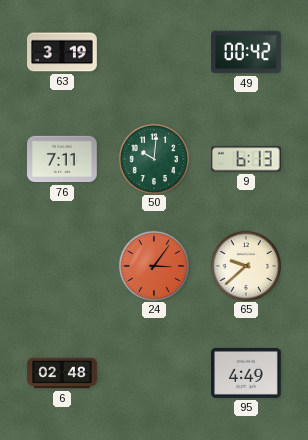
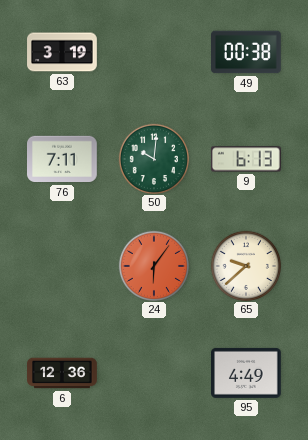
49: 00:42 -> 00:38 (247, 52)
24: 3:06 -> 6:06 (153, 265)
6: 02:48 -> 12:36 (62, 373)
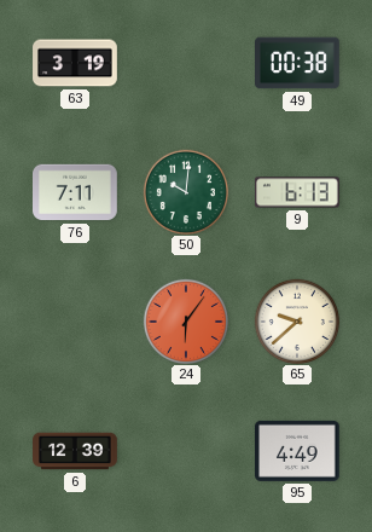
6: 12:36 -> 12:39 (75, 451)
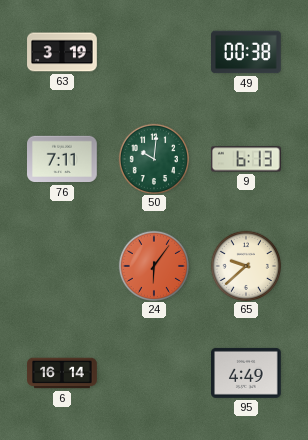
6: 12:39 -> 16:14 (62, 373)
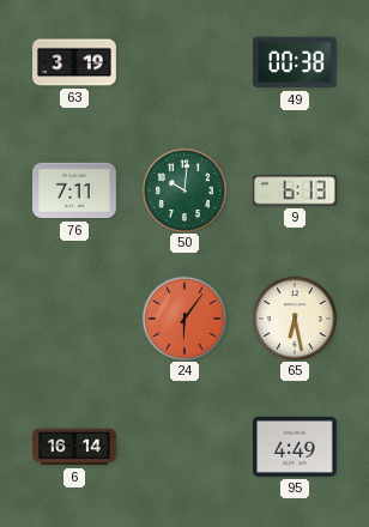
65: 9:38 -> 6:28 (294, 317)
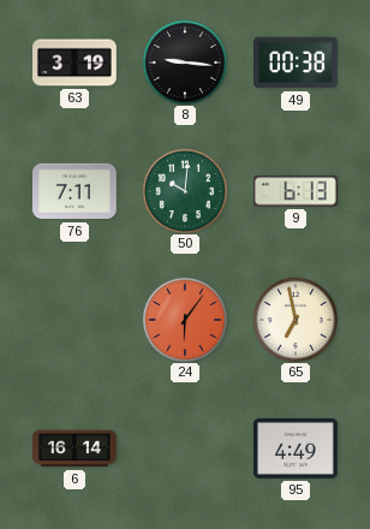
8: none -> 9:16 (184, 61)
65: 6:28 -> 6:58 (294, 319)
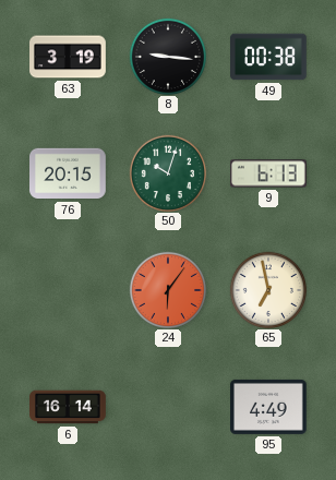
76: 7:11 -> 20:15 (69, 173)
50: 10:01 -> 10:03 (167, 172)
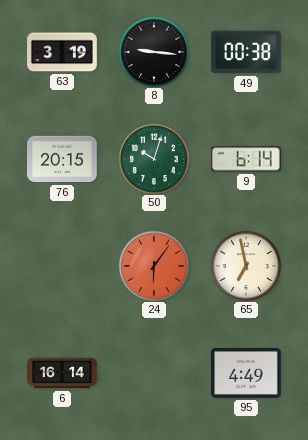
9: 6:13 -> 6:14 (247, 159)
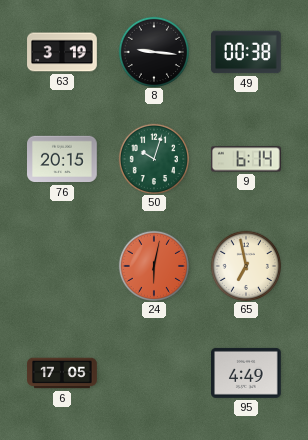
24: 6:06 -> 6:02 (153, 265)
6: 16:14 -> 17:05 (62, 373)
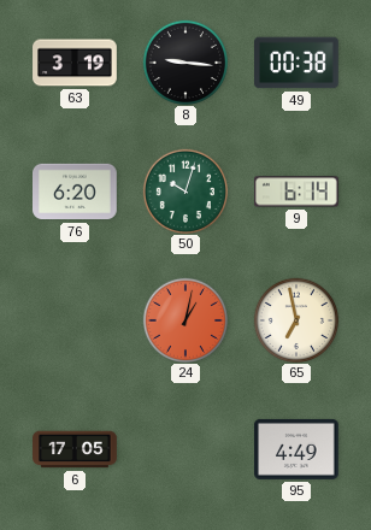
76: 20:15 -> 6:20 (76, 192)
24: 6:02 -> 1:02 (184, 319)
